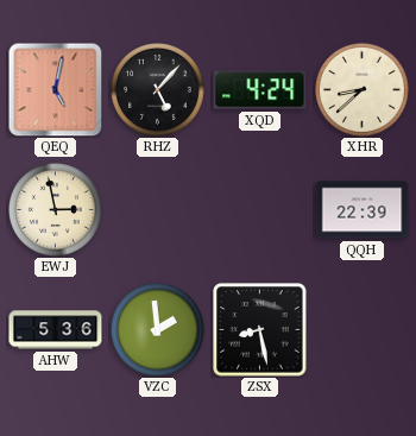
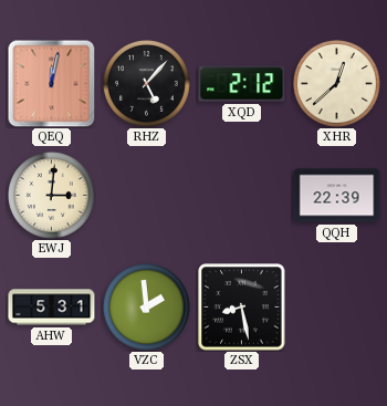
QEQ: 5:02 -> 12:02 (51, 83)
XQD: 4:24 -> 2:12 (242, 84)
XHR: 8:38 -> 12:38 (337, 84)
EWJ: 2:58 -> 3:01 (52, 196)
AHW: 5:36 -> 5:31 (52, 308)
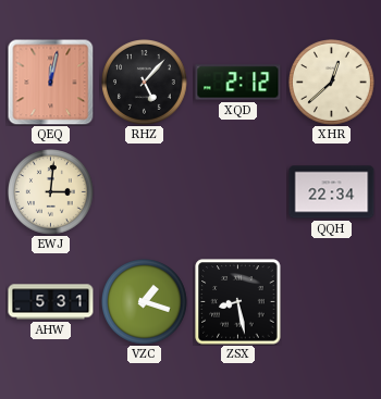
QQH: 22:39 -> 22:34 (332, 192)
VZC: 1:59 -> 1:18 (145, 302)
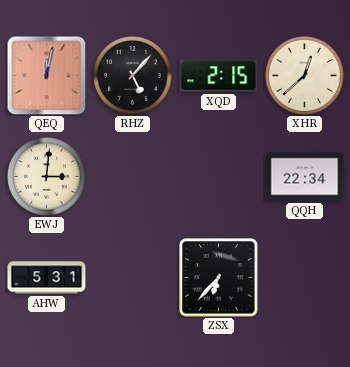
XQD: 2:12 -> 2:15 (219, 76)
VZC: 1:18 -> none (145, 302)
ZSX: 8:28 -> 6:37 (219, 278)
